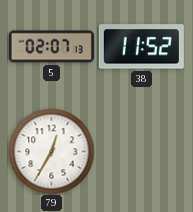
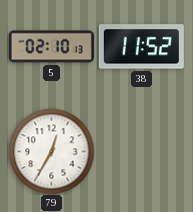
5: 02:07 -> 02:10 (51, 47)
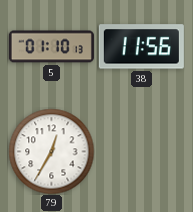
5: 02:10 -> 01:10 (51, 47)
38: 11:52 -> 11:56 (141, 47)
